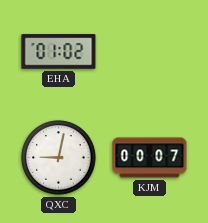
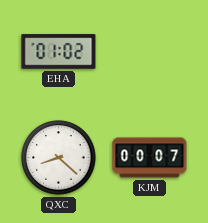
QXC: 9:02 -> 8:22 (59, 158)
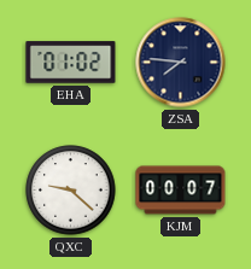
ZSA: none -> 7:46 (181, 63)
QXC: 8:22 -> 9:22 (71, 191)
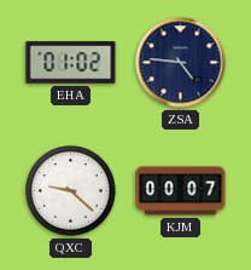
ZSA: 7:46 -> 4:46 (181, 63)
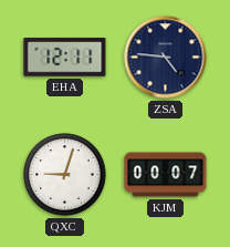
EHA: 01:02 -> 12:11 (65, 58)
QXC: 9:22 -> 9:03 (65, 175)
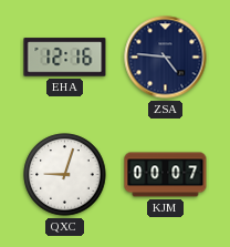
EHA: 12:11 -> 12:16 (65, 58)
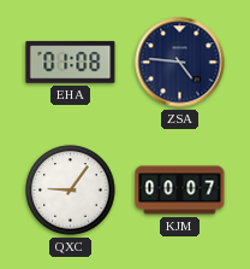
EHA: 12:16 -> 01:08 (71, 63)
QXC: 9:03 -> 9:06 (71, 191)
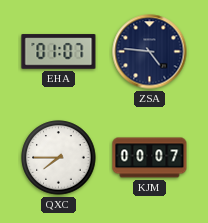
EHA: 01:08 -> 01:07 (59, 52)
QXC: 9:06 -> 7:45 (59, 158)
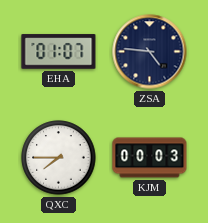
KJM: 00:07 -> 00:03 (150, 158)
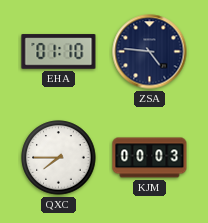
EHA: 01:07 -> 01:10 (59, 52)
